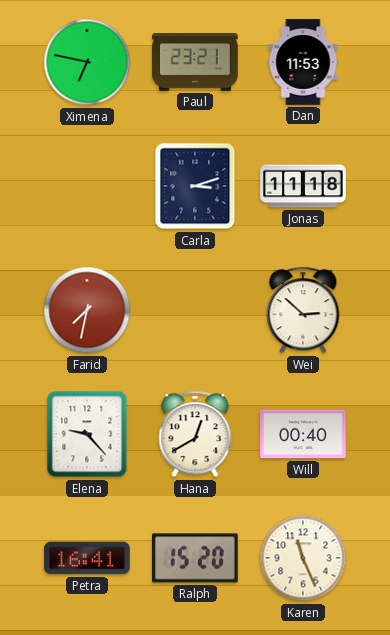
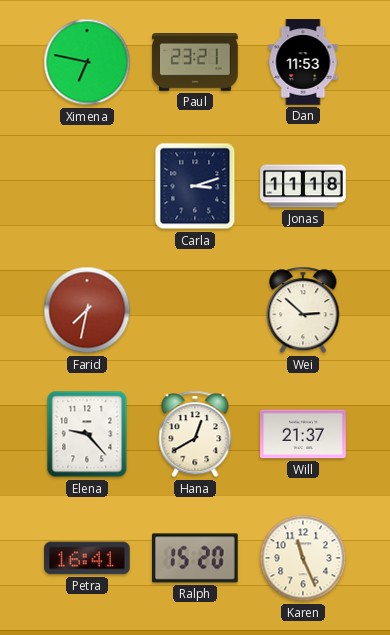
Will: 00:40 -> 21:37 (303, 434)
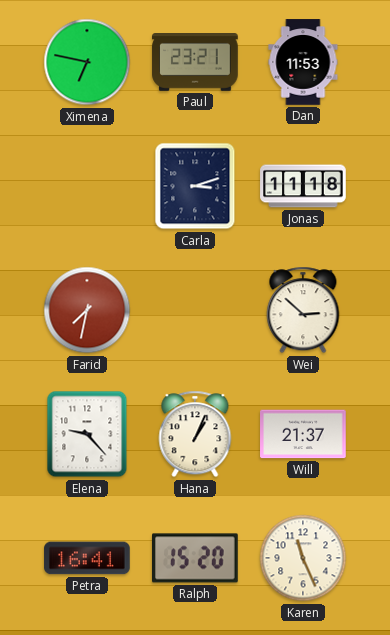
Hana: 12:40 -> 1:04 (195, 434)
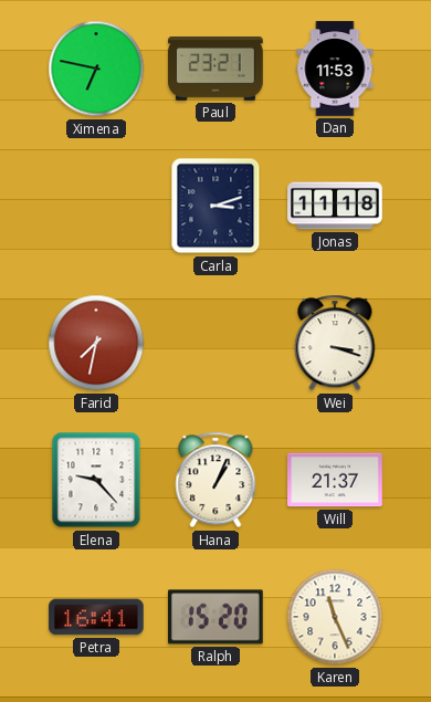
Wei: 2:52 -> 3:18 (335, 343)
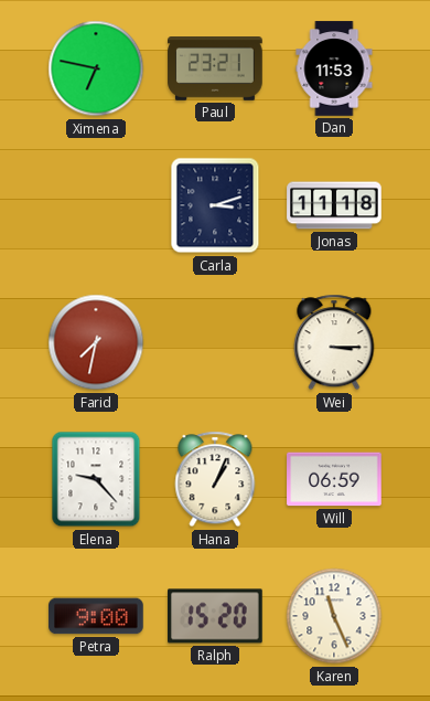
Wei: 3:18 -> 3:15 (334, 342)
Will: 21:37 -> 06:59 (334, 479)
Petra: 16:41 -> 9:00 (96, 616)
